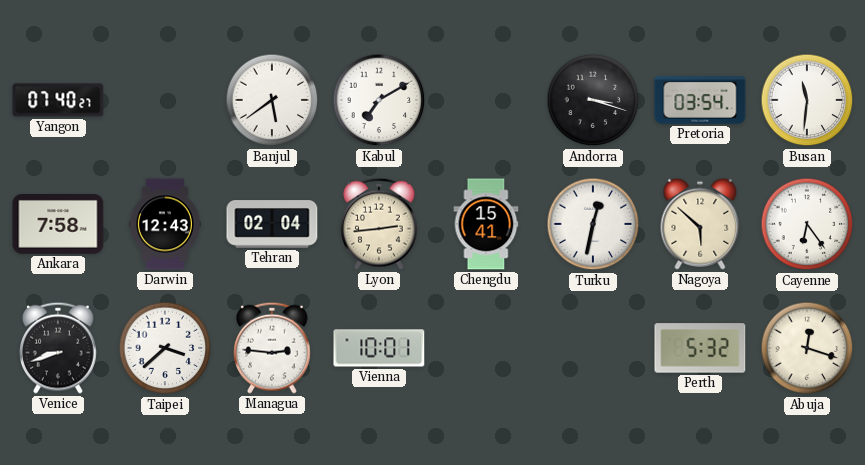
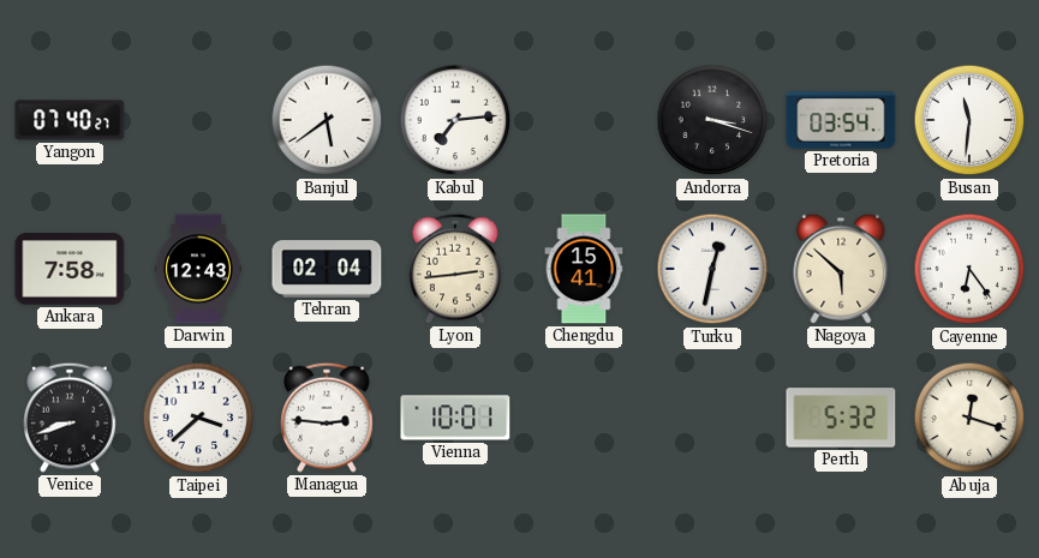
Kabul: 7:10 -> 7:14 (455, 120)
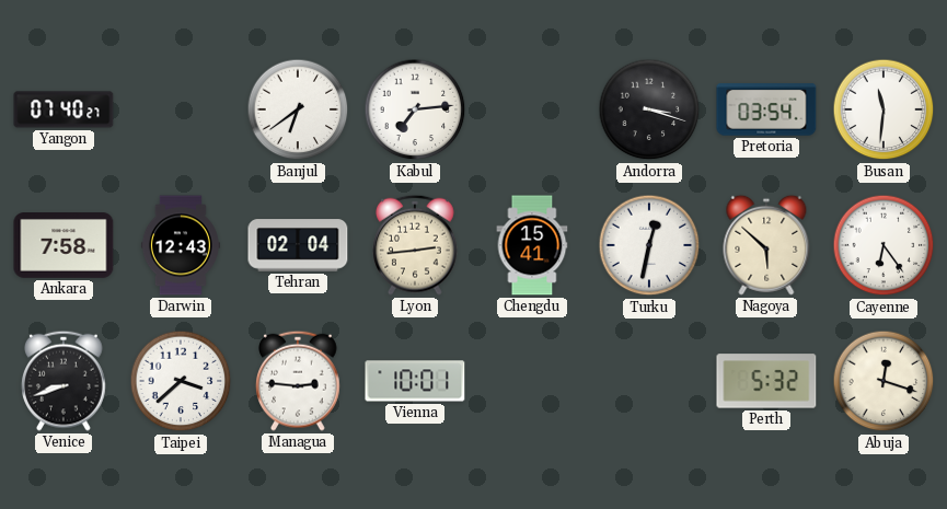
Banjul: 5:39 -> 6:39 (298, 109)
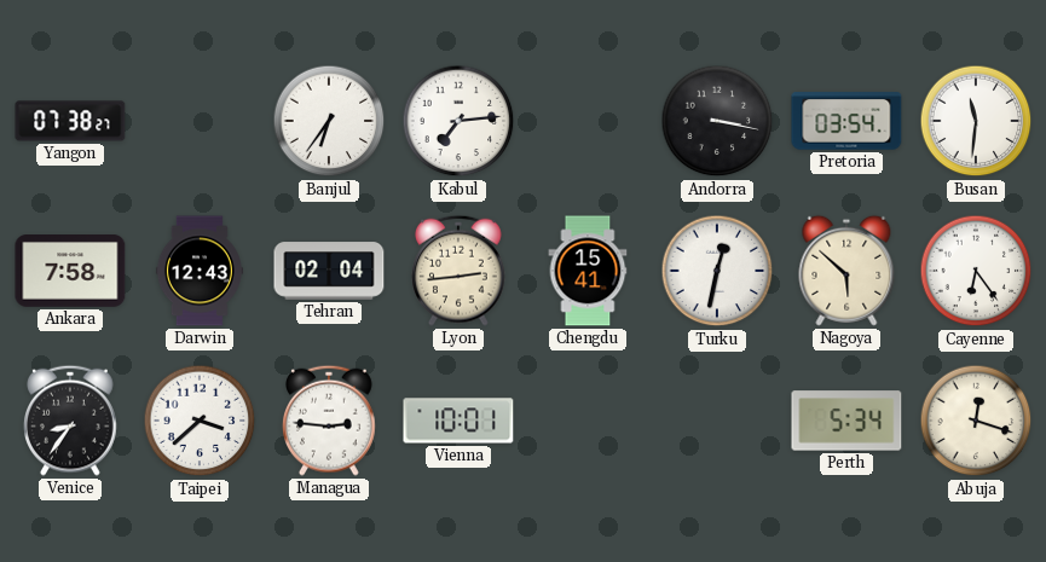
Yangon: 07:40 -> 07:38 (70, 121)
Banjul: 6:39 -> 6:36 (329, 121)
Andorra: 3:18 -> 3:17 (717, 121)
Venice: 8:42 -> 8:36 (71, 421)
Perth: 5:32 -> 5:34 (846, 421)
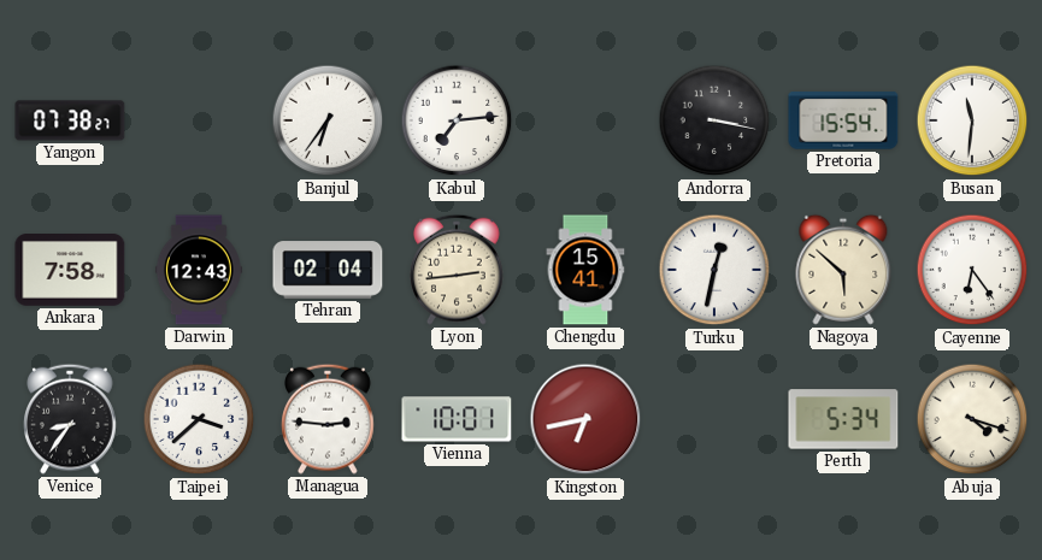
Pretoria: 03:54 -> 15:54 (843, 120)
Kingston: none -> 6:43 (585, 419)
Abuja: 12:18 -> 4:18 (972, 419)
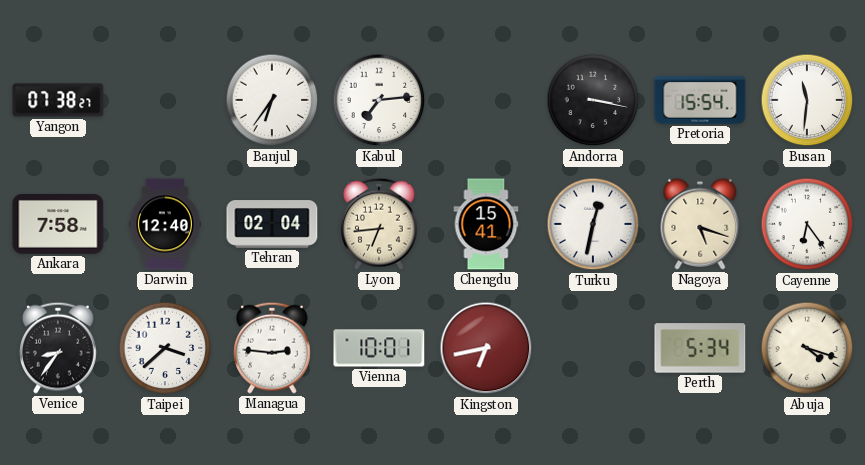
Darwin: 12:43 -> 12:40 (165, 224)
Lyon: 2:44 -> 6:44 (380, 224)
Nagoya: 5:52 -> 5:18 (700, 224)
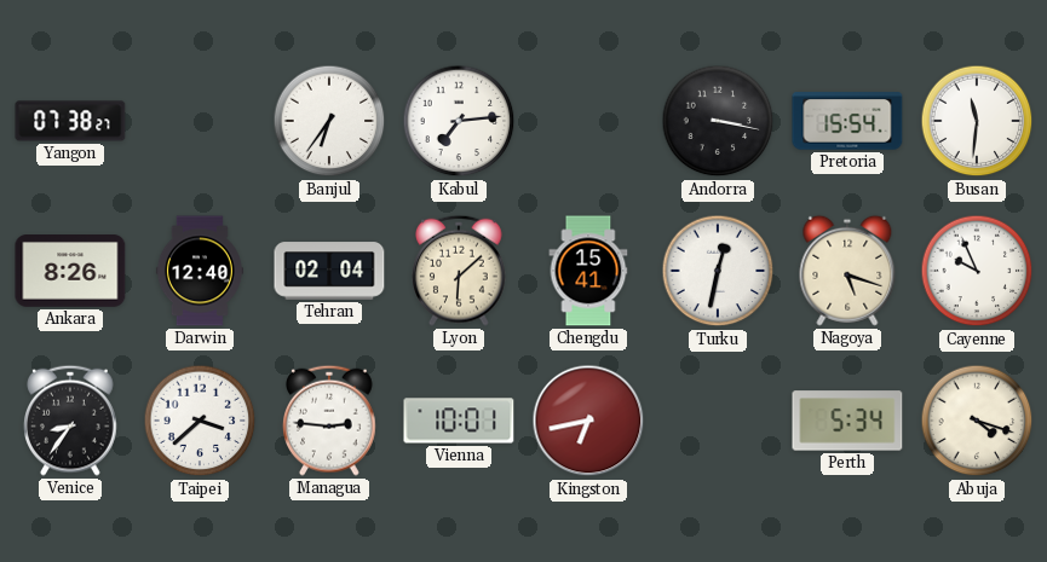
Ankara: 7:58 -> 8:26 (70, 272)
Lyon: 6:44 -> 6:08 (460, 271)
Cayenne: 6:24 -> 9:56 (977, 271)
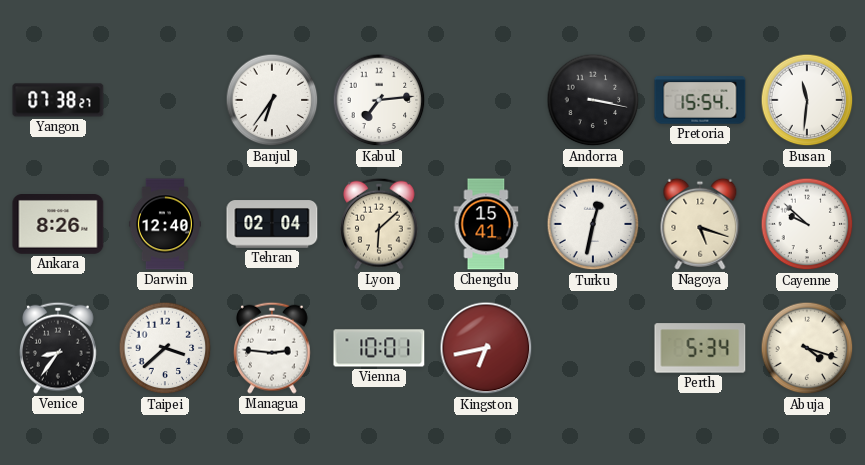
Cayenne: 9:56 -> 9:52 (807, 224)
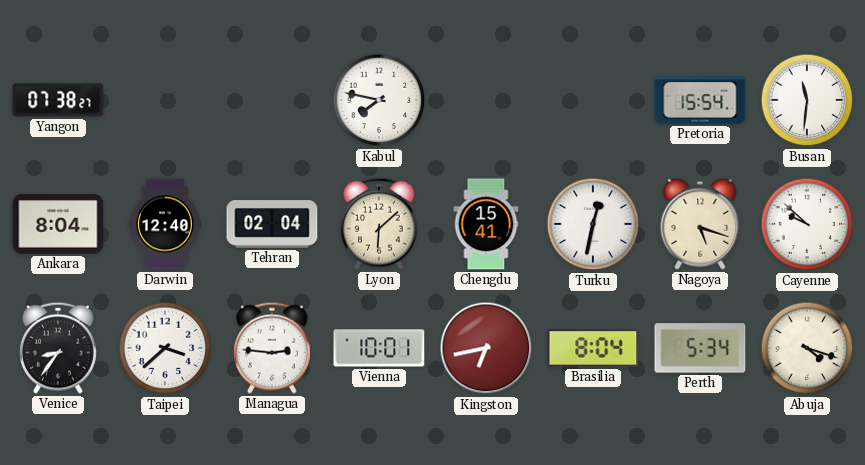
Banjul: 6:36 -> none (272, 100)
Kabul: 7:14 -> 7:47 (379, 100)
Andorra: 3:17 -> none (593, 100)
Ankara: 8:26 -> 8:04 (58, 225)
Brasilia: none -> 8:04 (593, 348)
